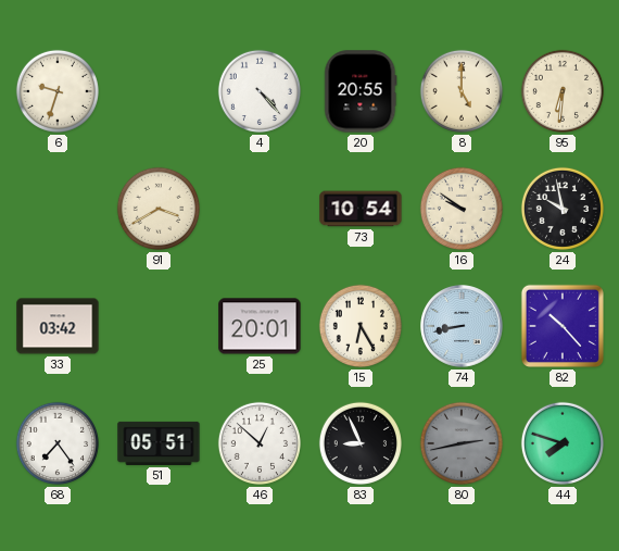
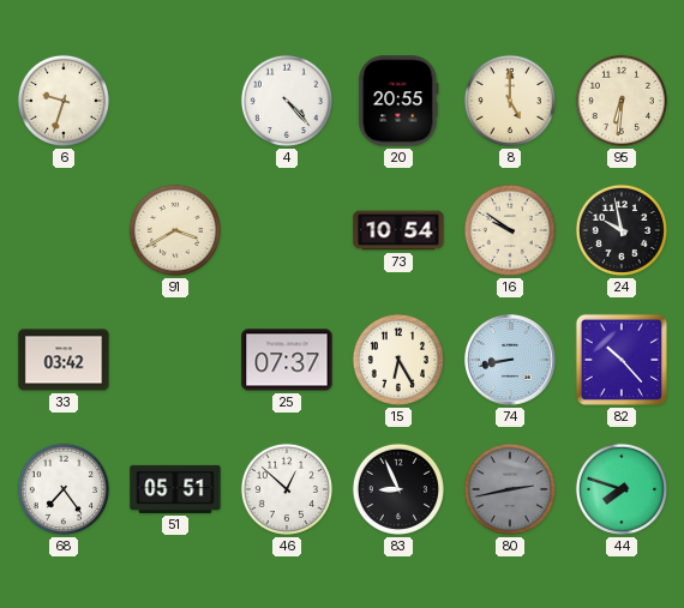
25: 20:01 -> 07:37 (287, 360)
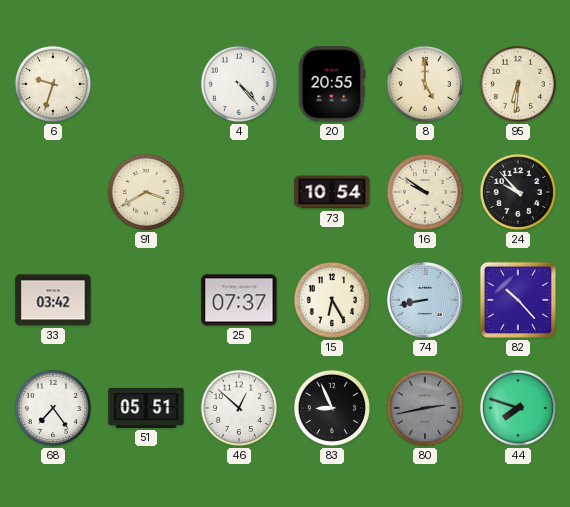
24: 9:58 -> 9:53 (518, 192)
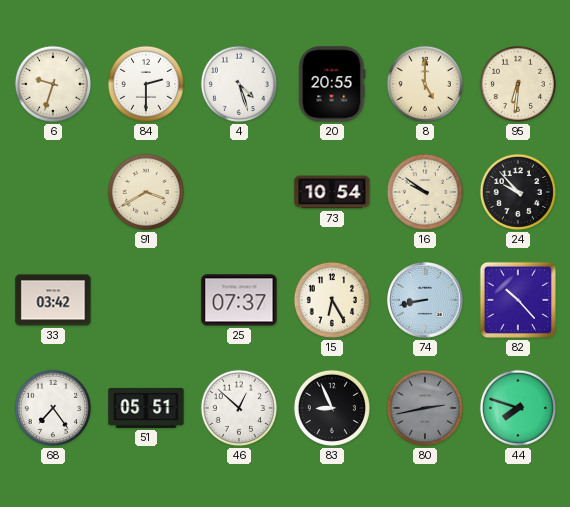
84: none -> 2:30 (146, 84)
4: 4:23 -> 4:27 (239, 84)
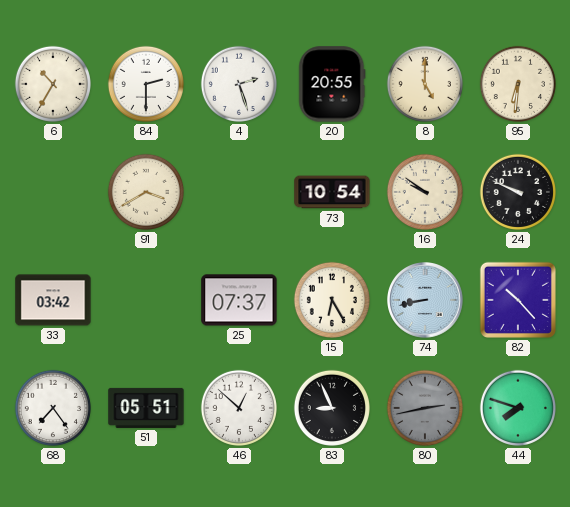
6: 9:33 -> 10:35 (53, 84)
4: 4:27 -> 2:27 (239, 84)
24: 9:53 -> 9:49 (518, 192)
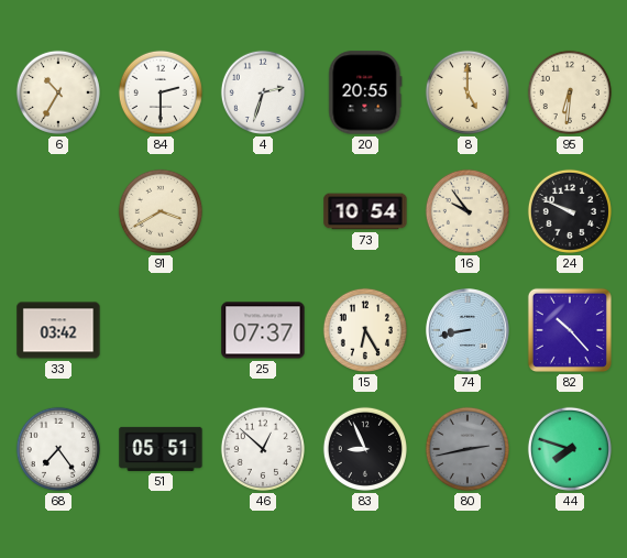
4: 2:27 -> 2:33 (263, 92)
16: 9:51 -> 9:54 (468, 211)
